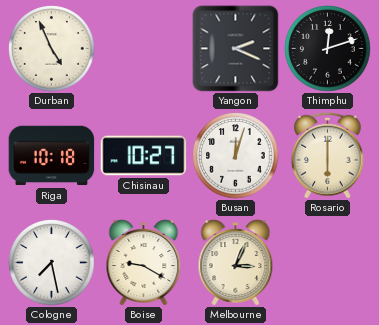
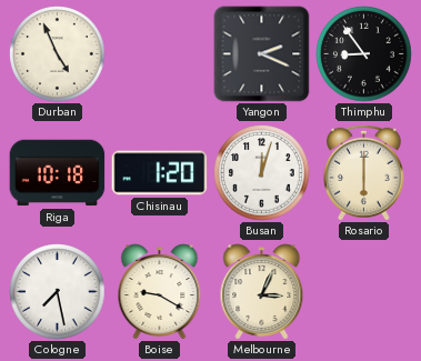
Thimphu: 12:12 -> 8:54 (364, 54)
Chisinau: 10:27 -> 1:20 (160, 173)
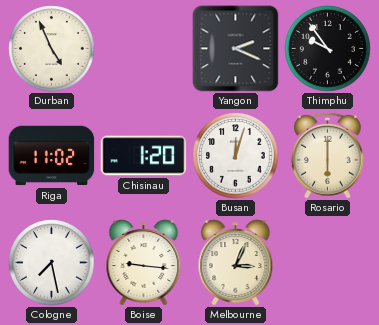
Thimphu: 8:54 -> 9:54 (328, 49)
Riga: 10:18 -> 11:02 (52, 156)
Boise: 9:20 -> 9:16 (144, 263)
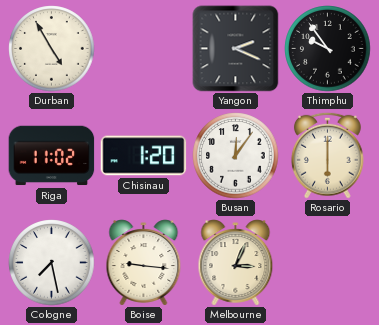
Durban: 4:56 -> 4:55 (52, 49)
Busan: 12:03 -> 12:06 (236, 156)
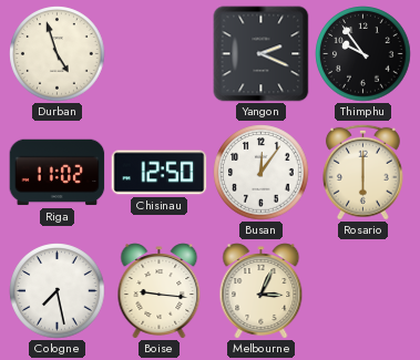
Durban: 4:55 -> 4:57 (58, 54)
Chisinau: 1:20 -> 12:50 (160, 173)
